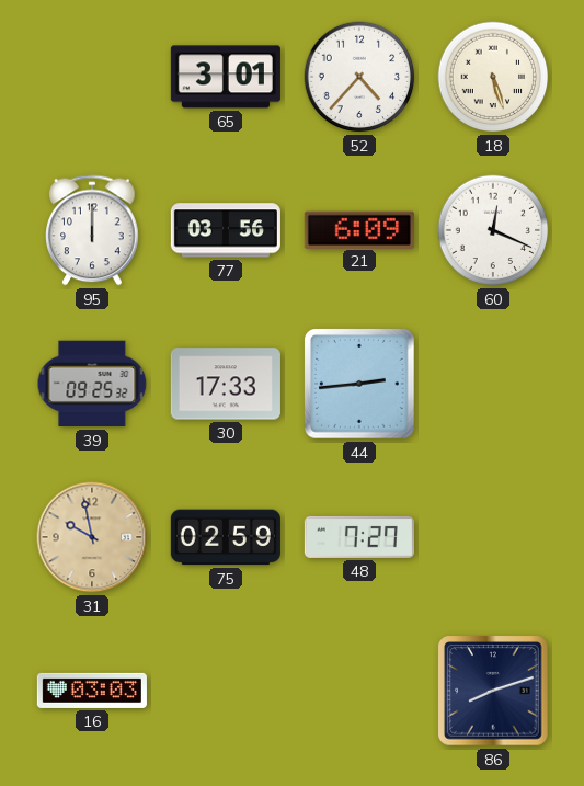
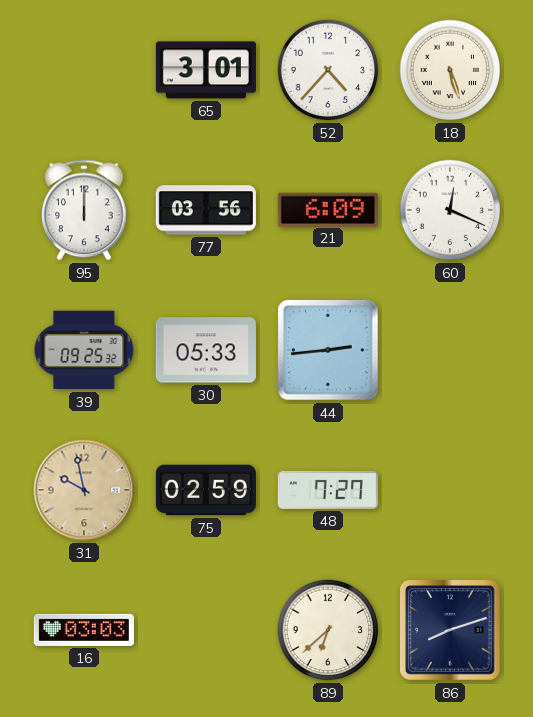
30: 17:33 -> 05:33 (206, 350)
89: none -> 6:38 (328, 630)
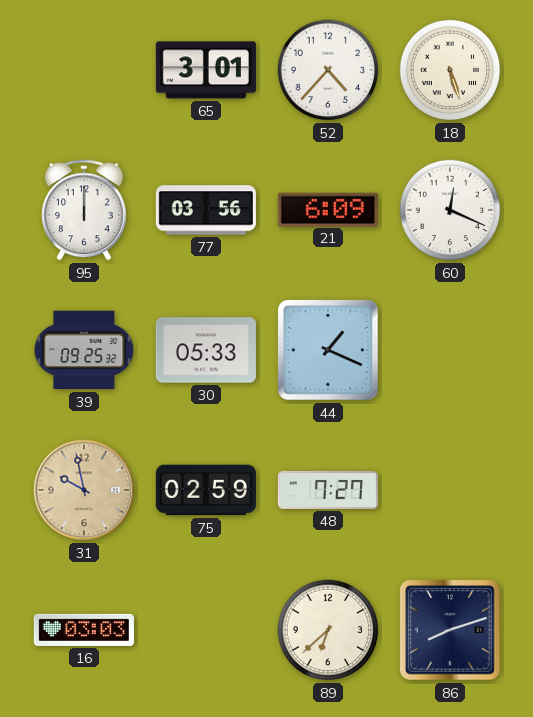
44: 2:44 -> 1:19 (328, 350)
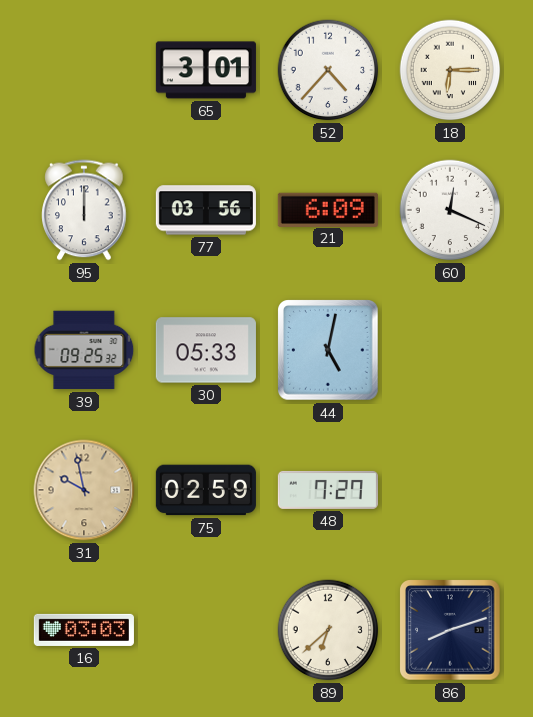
18: 5:27 -> 6:15 (450, 70)
44: 1:19 -> 5:02 (328, 350)
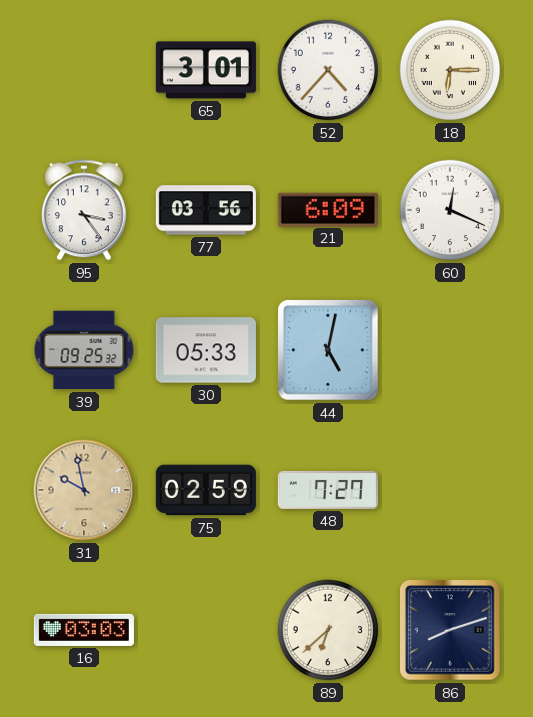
95: 12:00 -> 3:24 (84, 210)
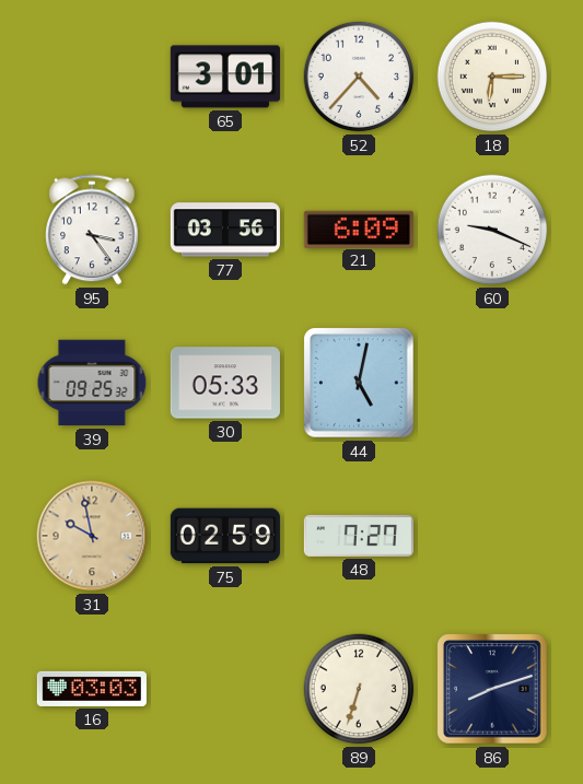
60: 12:19 -> 9:19 (492, 230)
89: 6:38 -> 6:33 (359, 689)
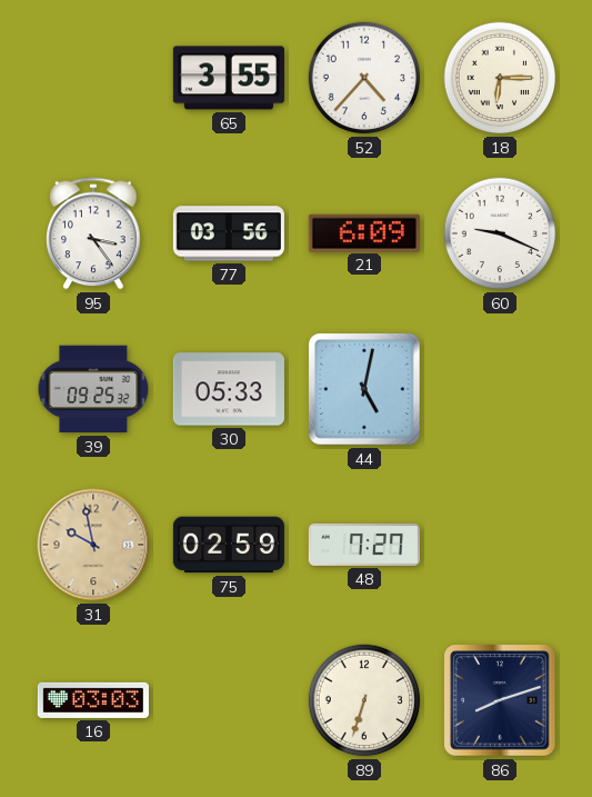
65: 3:01 -> 3:55 (229, 78)
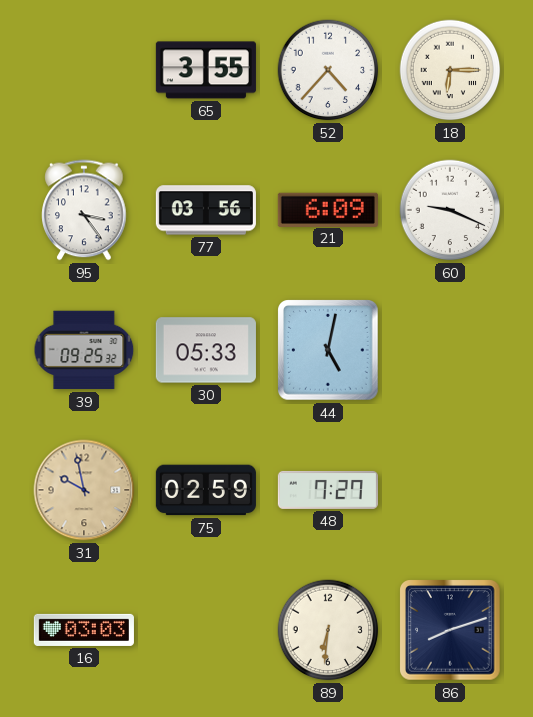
89: 6:33 -> 6:31 (328, 630)
